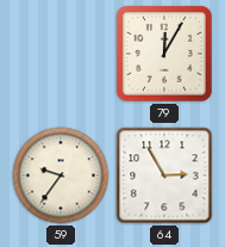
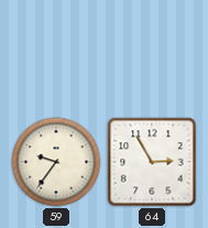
79: 12:05 -> none (164, 54)
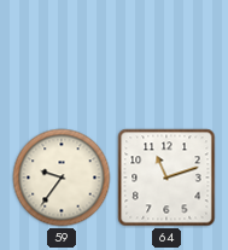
64: 2:55 -> 11:12 (166, 178)
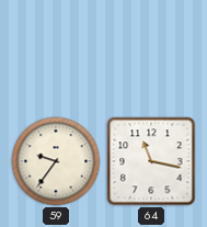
64: 11:12 -> 11:17 (151, 161)
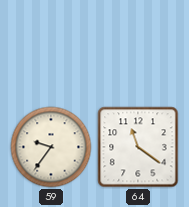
64: 11:17 -> 11:21 (138, 147)
